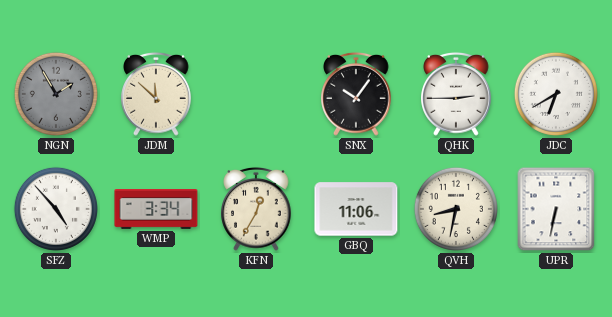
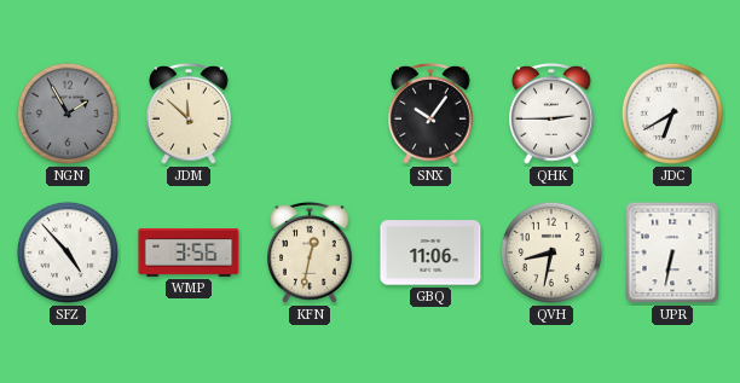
WMP: 3:34 -> 3:56 (189, 254)
KFN: 12:35 -> 12:32 (310, 253)
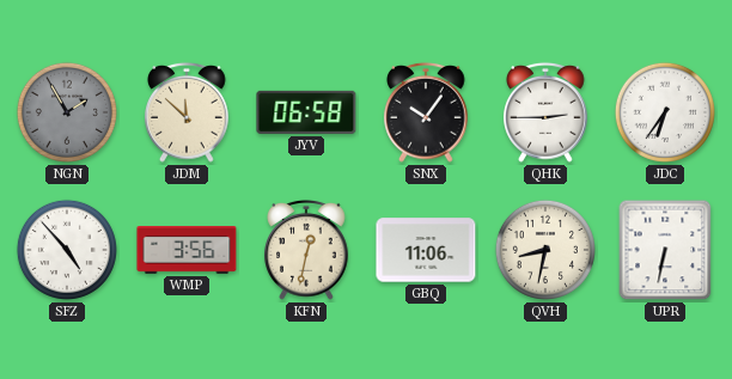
JYV: none -> 06:58 (306, 112)
JDC: 6:40 -> 6:36 (665, 112)
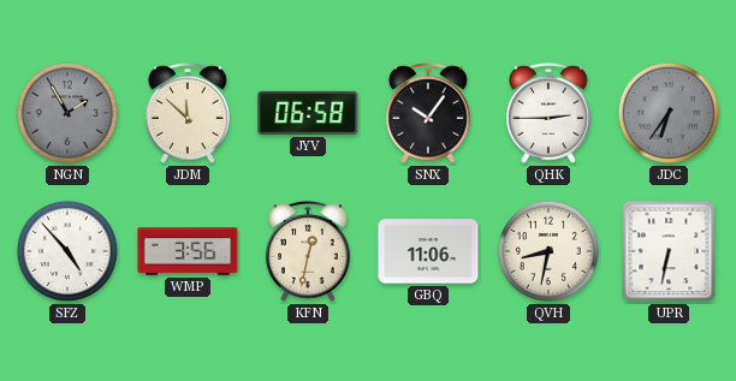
JDC dial: white -> grey (669, 113)
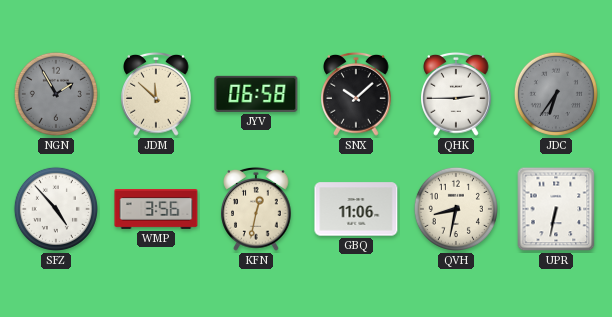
SNX: 10:06 -> 10:08 (356, 94)
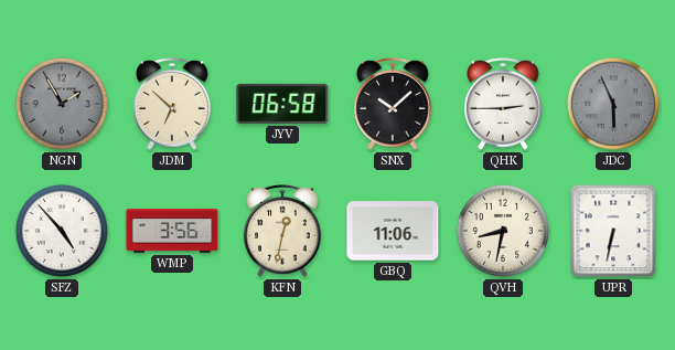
JDM: 11:52 -> 6:52 (172, 104)
JDC: 6:36 -> 5:56 (613, 104)
